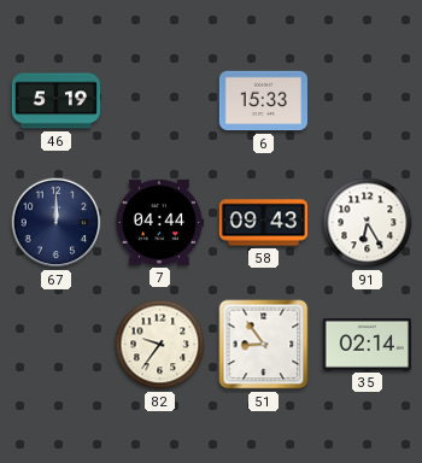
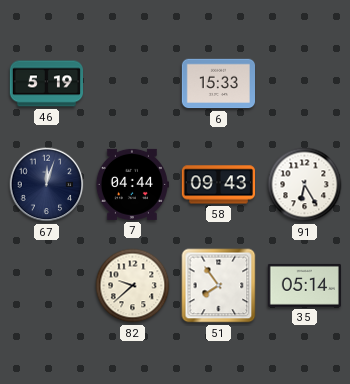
67: 12:00 -> 12:03 (47, 185)
82: 9:36 -> 9:38 (133, 286)
51: 8:54 -> 7:54 (219, 286)
35: 02:14 -> 05:14 (304, 285)
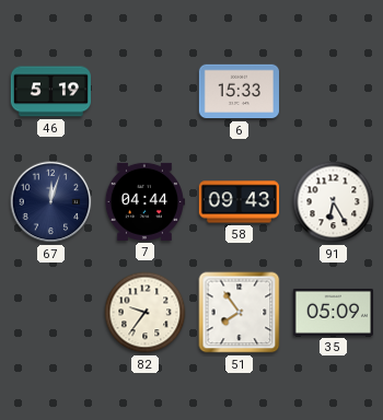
82: 9:38 -> 9:36 (146, 313)
35: 05:14 -> 05:09 (333, 312)
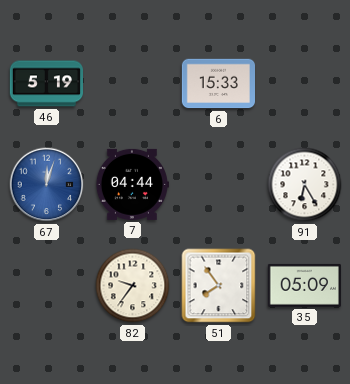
67 dial: navy -> blue (47, 185)
58: 09:43 -> none (239, 202)
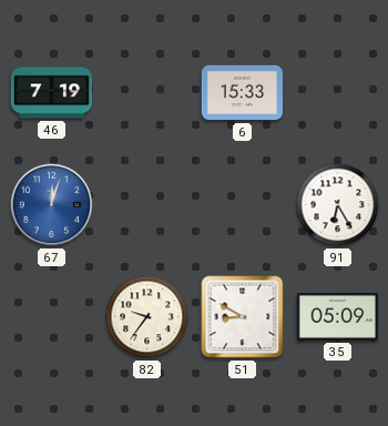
46: 5:19 -> 7:19 (51, 93)
7: 04:44 -> none (132, 184)
51: 7:54 -> 8:50 (243, 317)
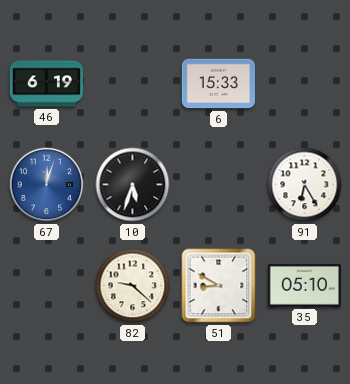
46: 7:19 -> 6:19 (46, 84)
10: none -> 5:33 (133, 185)
82: 9:36 -> 9:22 (133, 286)
35: 05:09 -> 05:10 (304, 285)
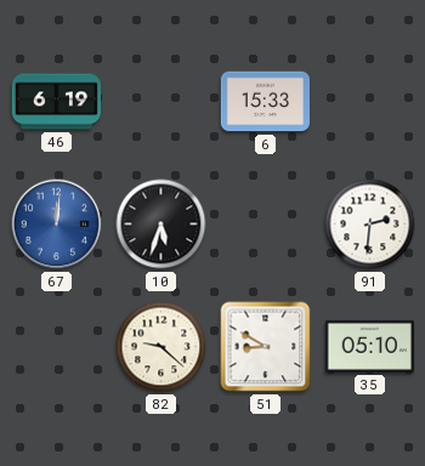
67: 12:03 -> 12:01 (57, 225)
91: 6:25 -> 2:31 (370, 225)
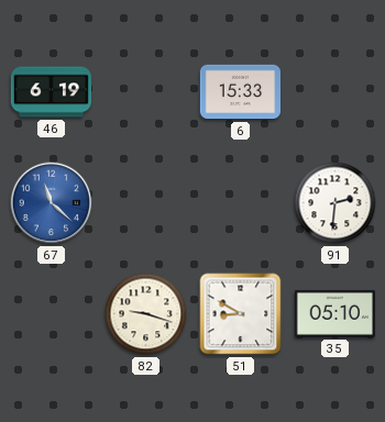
67: 12:01 -> 11:22 (52, 203)
10: 5:33 -> none (161, 225)
82: 9:22 -> 9:18 (146, 314)
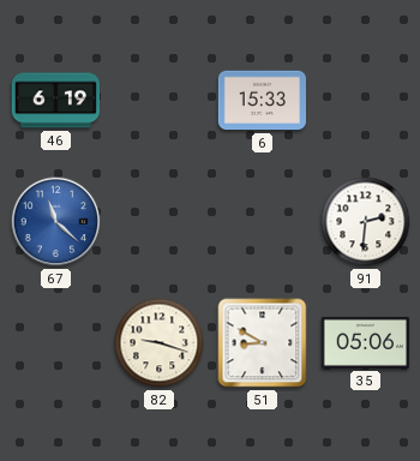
35: 05:10 -> 05:06 (365, 342)
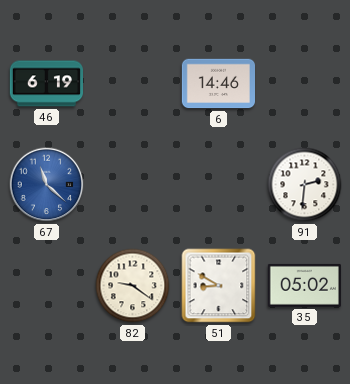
6: 15:33 -> 14:46 (218, 84)
82: 9:18 -> 9:21 (133, 286)
35: 05:06 -> 05:02 (304, 285)
